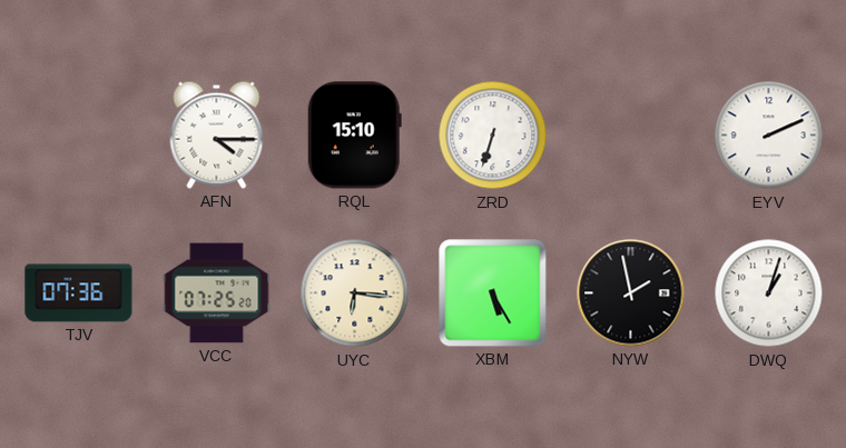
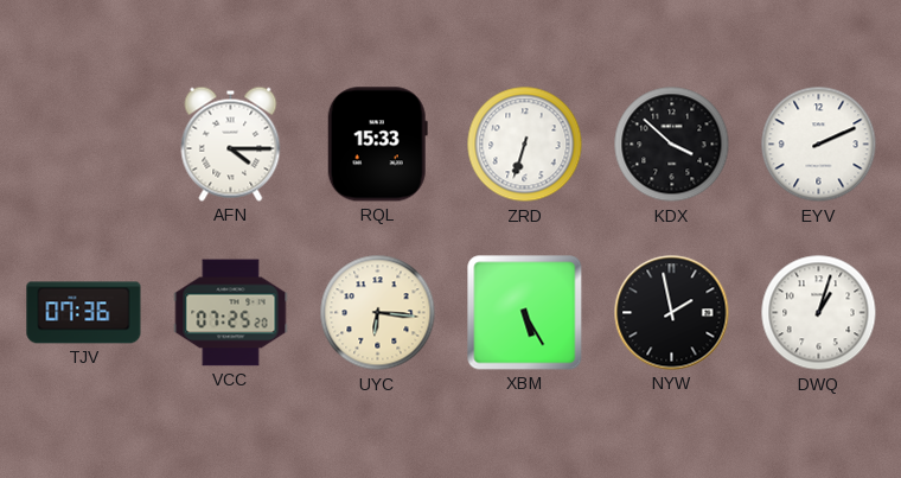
RQL: 15:10 -> 15:33 (377, 145)
KDX: none -> 3:52 (672, 145)
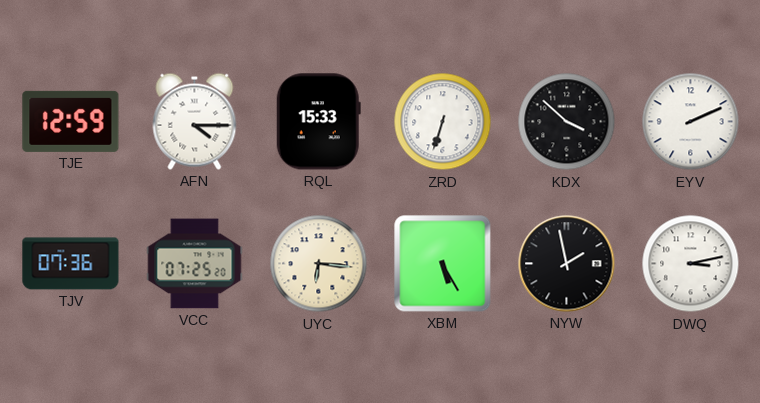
TJE: none -> 12:59 (71, 121)
DWQ: 1:03 -> 3:13 (691, 264)
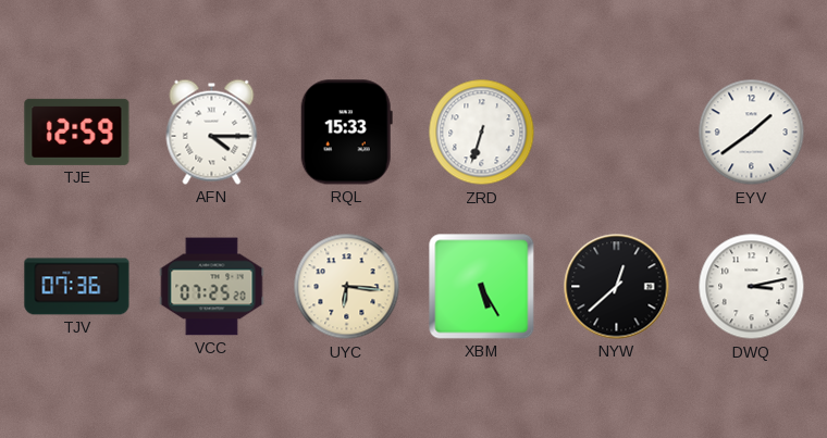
KDX: 3:52 -> none (567, 122)
EYV: 2:11 -> 1:39 (752, 133)
NYW: 1:58 -> 12:38 (617, 287)
